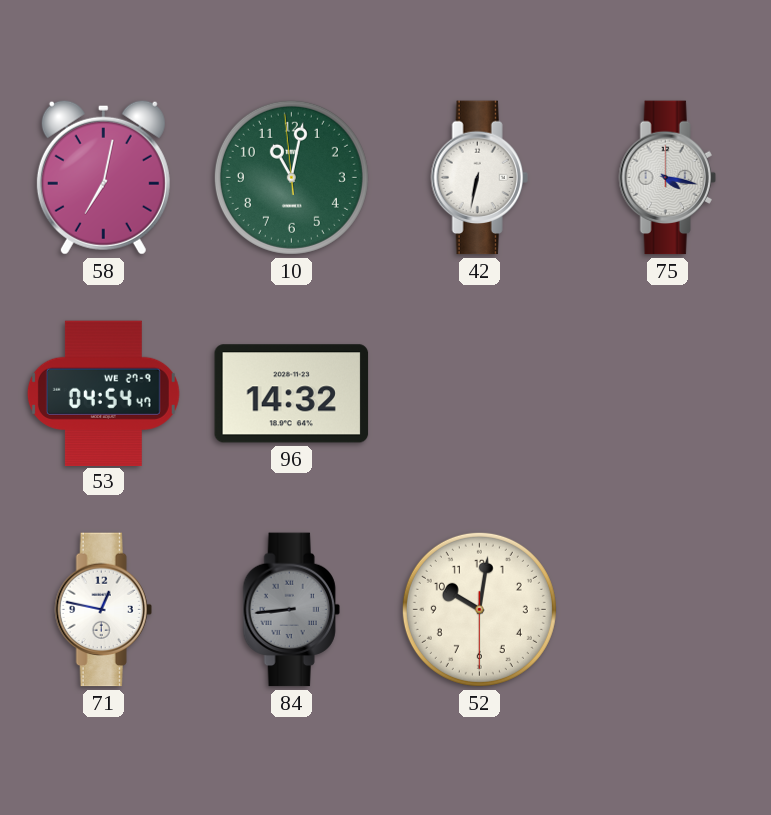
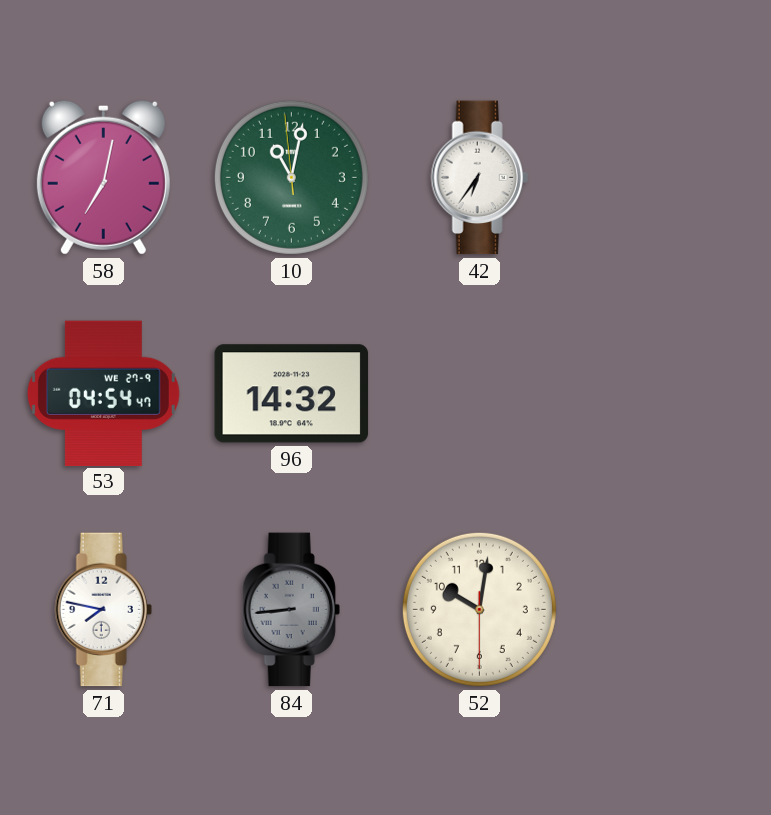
42: 6:32 -> 6:36 (479, 178)
75: 4:17 -> none (667, 178)
71: 12:47 -> 7:47 (103, 610)
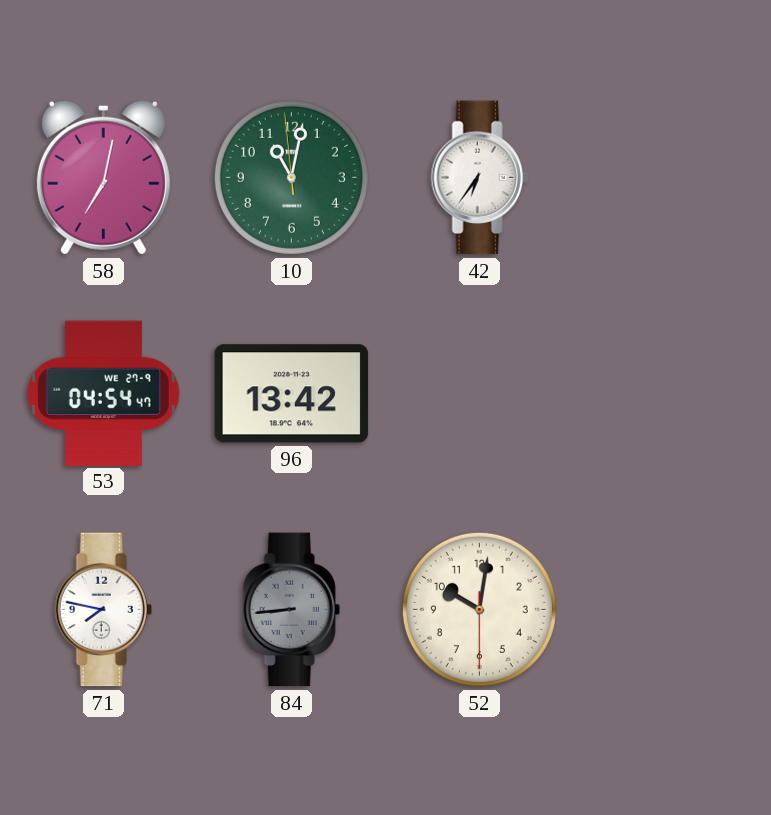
96: 14:32 -> 13:42 (292, 394)
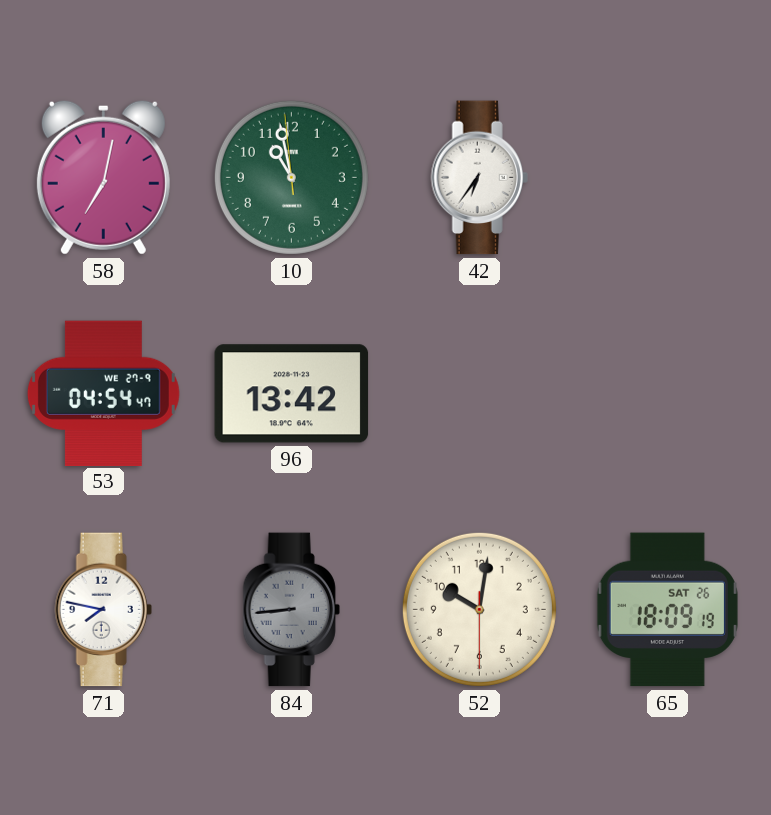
10: 11:01 -> 10:57 (291, 177)
65: none -> 18:09 (667, 610)
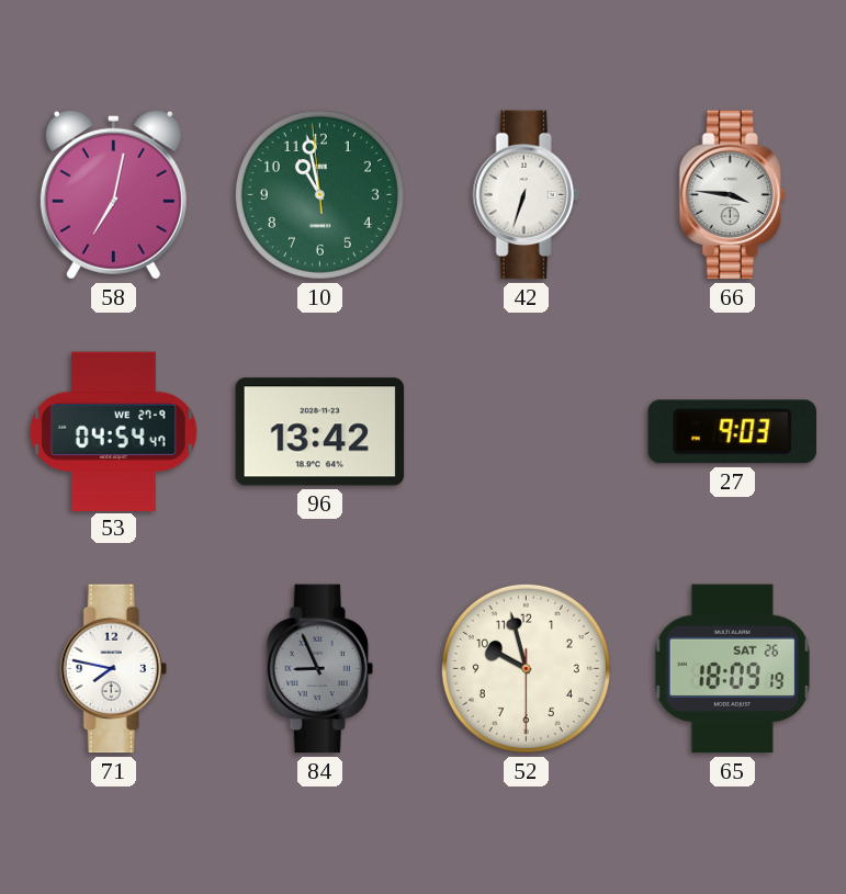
42: 6:36 -> 6:33 (526, 195)
66: none -> 3:46 (732, 195)
27: none -> 9:03 (732, 432)
84: 8:44 -> 8:56 (319, 669)
52: 10:01 -> 9:57 (526, 668)
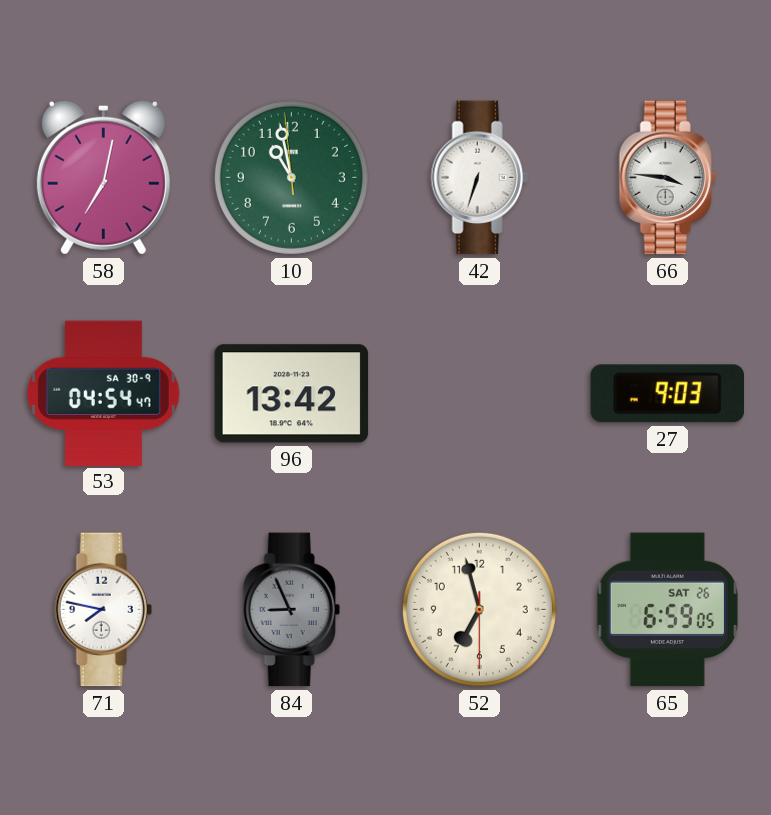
53 date: WE 27-9 -> SA 30-9 (103, 393)
52: 9:57 -> 6:57 (479, 609)
65: 18:09 -> 6:59 (667, 610)
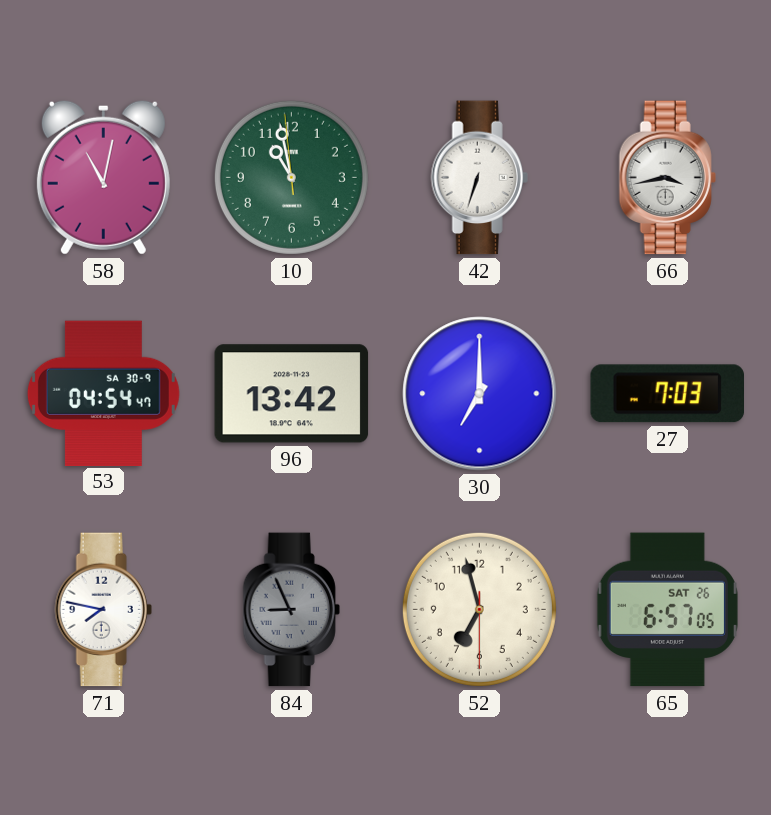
58: 7:02 -> 11:02 (103, 177)
66: 3:46 -> 3:43 (667, 178)
30: none -> 7:00 (480, 394)
27: 9:03 -> 7:03 (667, 394)
65: 6:59 -> 6:57 (667, 610)
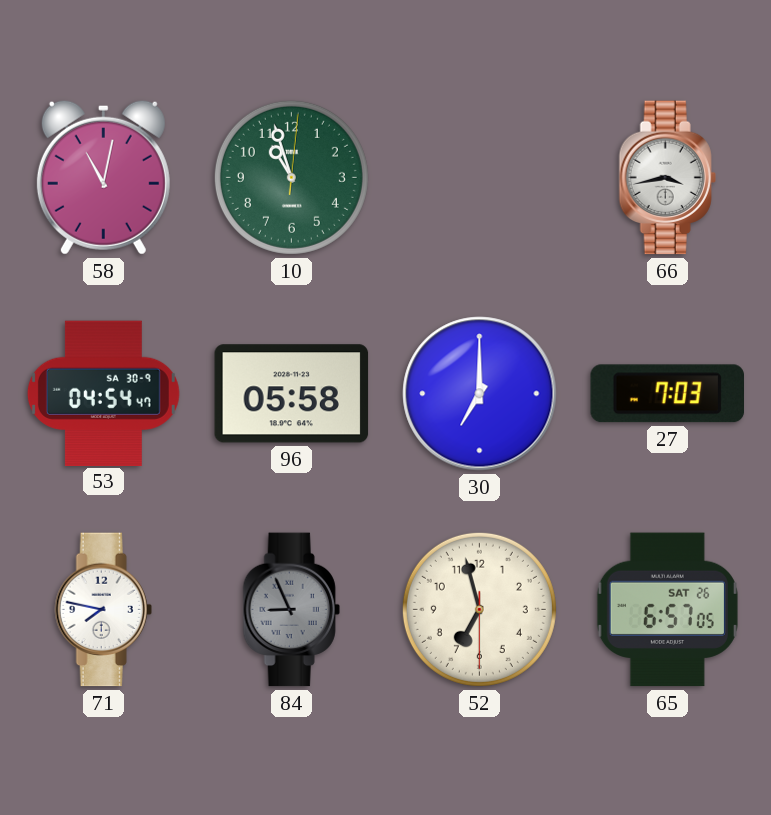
10: 10:57:59 -> 10:57:01 (291, 177)
42: 6:33 -> none (479, 178)
96: 13:42 -> 05:58 (292, 394)
